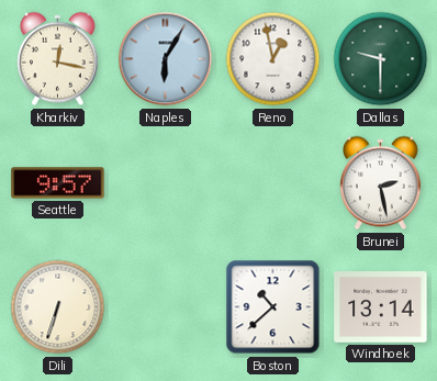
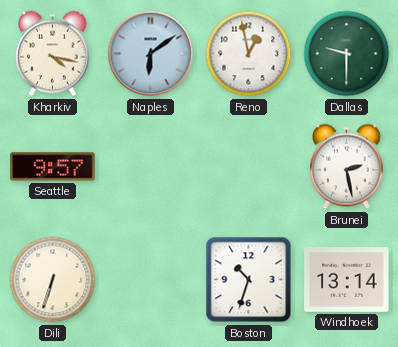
Kharkiv: 12:17 -> 4:17 (53, 54)
Naples: 6:05 -> 6:09 (151, 54)
Boston: 10:38 -> 10:33 (249, 280)
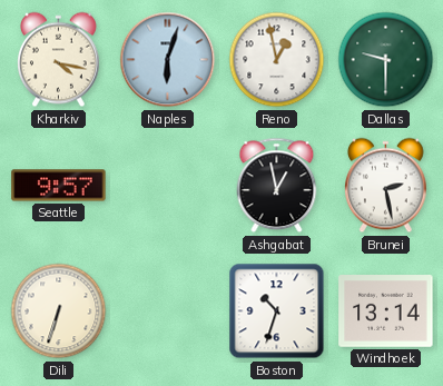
Naples: 6:09 -> 6:03 (168, 60)
Ashgabat: none -> 12:58 (277, 186)
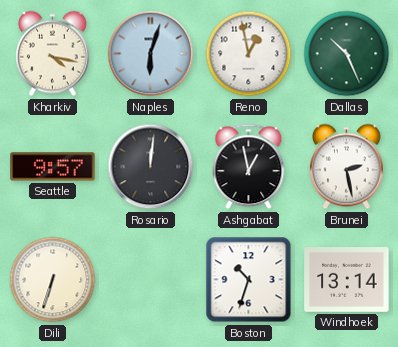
Dallas: 9:30 -> 10:26 (347, 54)
Rosario: none -> 12:01 (151, 167)
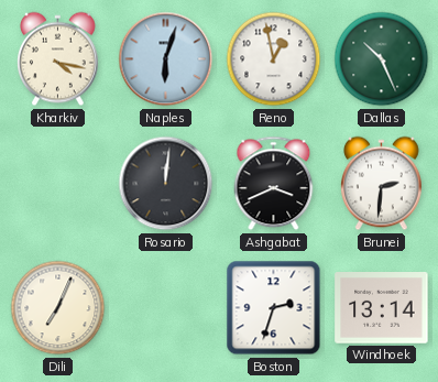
Seattle: 9:57 -> none (53, 167)
Ashgabat: 12:58 -> 3:41 (274, 184)
Brunei: 2:28 -> 2:31 (382, 184)
Dili: 6:33 -> 7:04 (58, 308)
Boston: 10:33 -> 2:33 (274, 308)
